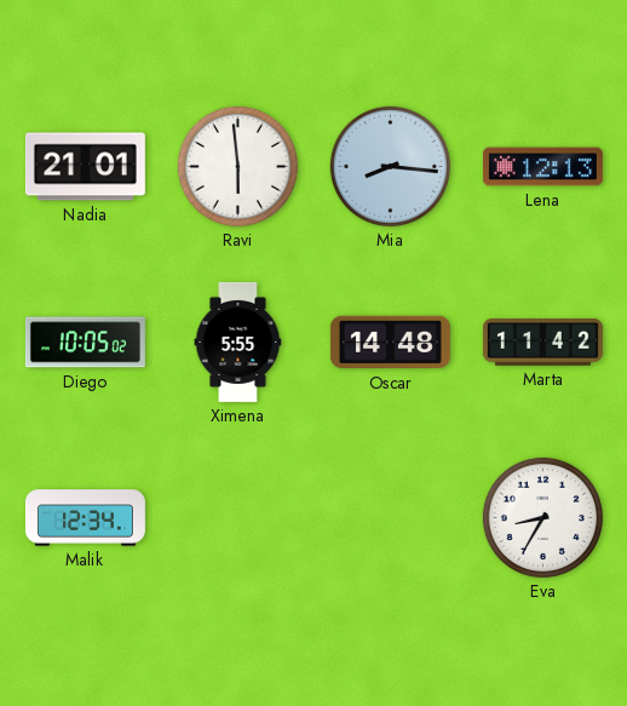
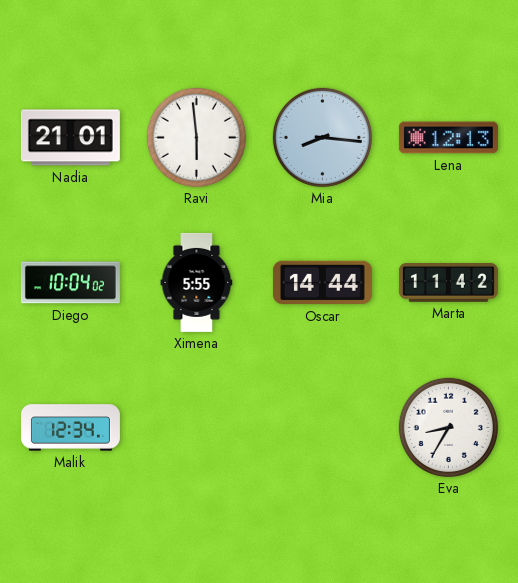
Diego: 10:05 -> 10:04 (70, 283)
Oscar: 14:48 -> 14:44 (322, 283)
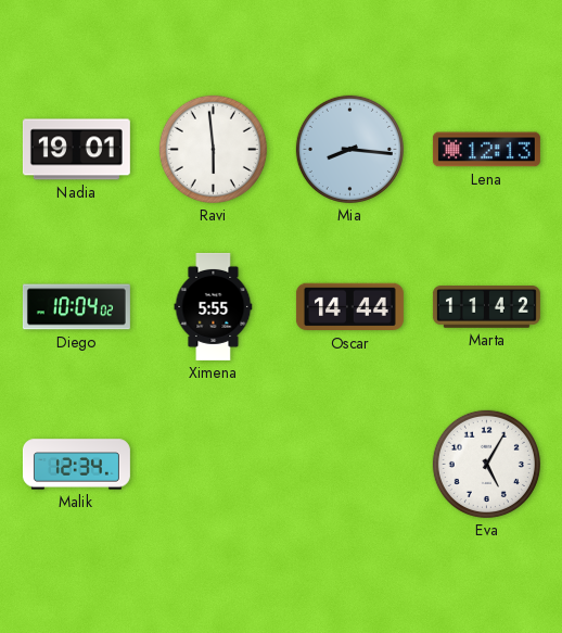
Nadia: 21:01 -> 19:01 (76, 150)
Eva: 8:35 -> 5:05 (486, 464)
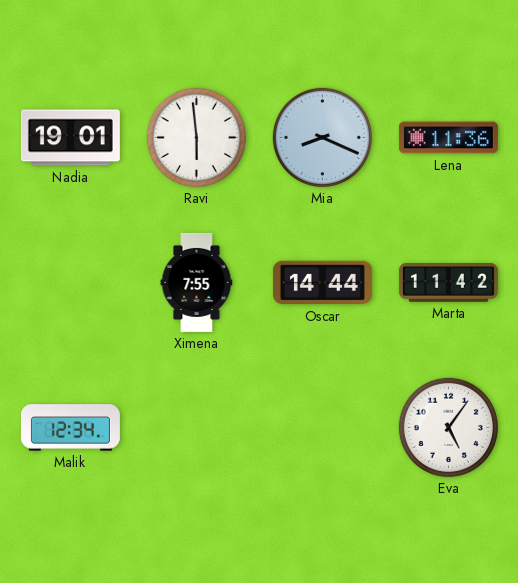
Mia: 8:16 -> 8:19 (322, 137)
Lena: 12:13 -> 11:36 (448, 138)
Diego: 10:04 -> none (76, 307)
Ximena: 5:55 -> 7:55 (197, 282)
Eva: 5:05 -> 5:06 (448, 427)
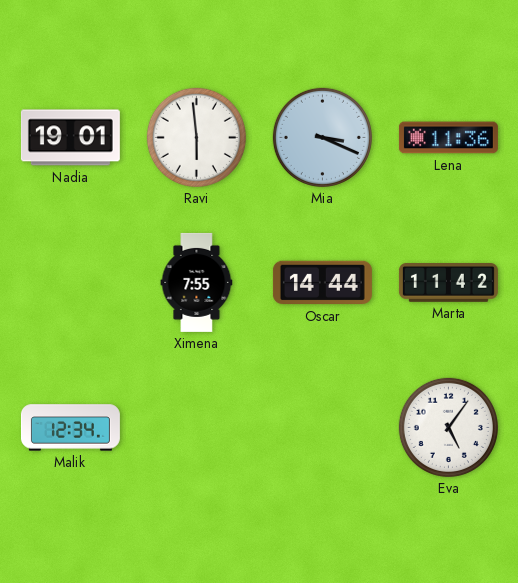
Mia: 8:19 -> 3:19 (322, 137)
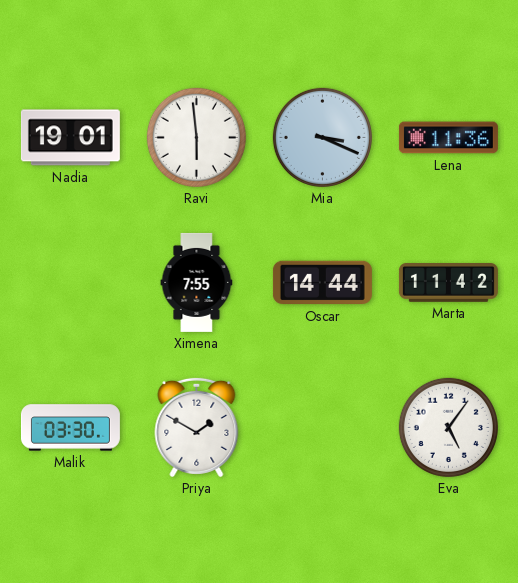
Malik: 12:34 -> 03:30 (70, 428)
Priya: none -> 1:50 (197, 427)
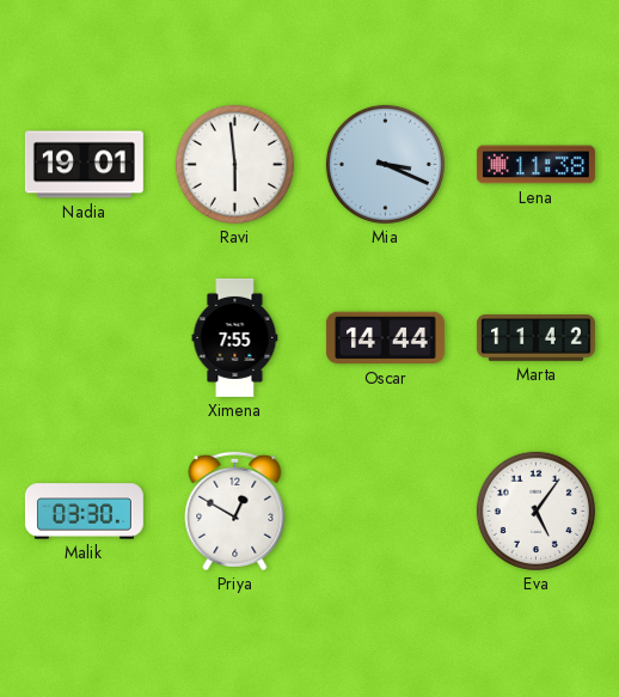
Lena: 11:36 -> 11:38 (535, 165)
Priya: 1:50 -> 12:50 (235, 510)
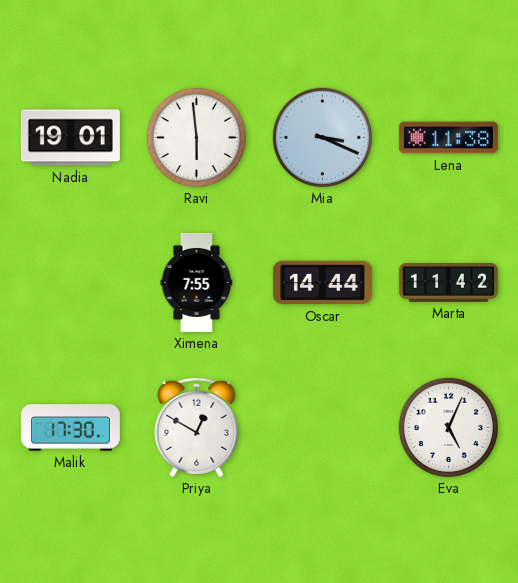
Malik: 03:30 -> 17:30 (70, 428)
Eva: 5:06 -> 5:04 (448, 427)
